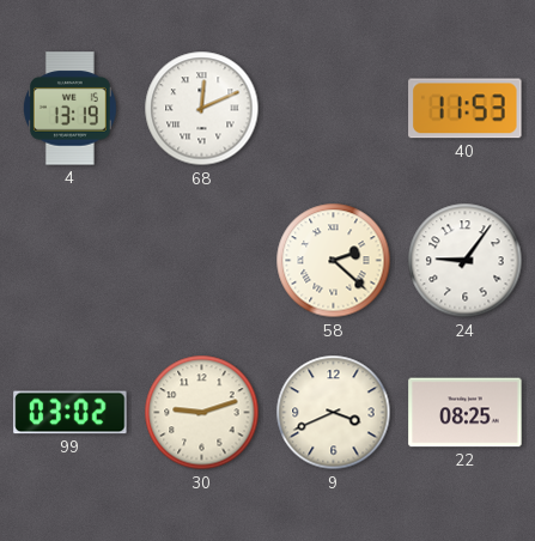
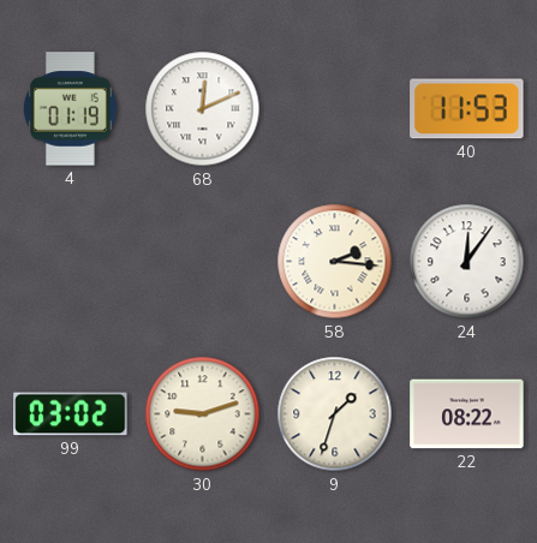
4: 13:19 -> 01:19 (70, 109)
58: 2:22 -> 2:16 (335, 262)
24: 9:06 -> 12:06 (467, 262)
9: 3:41 -> 1:33 (335, 414)
22: 08:25 -> 08:22 (467, 414)
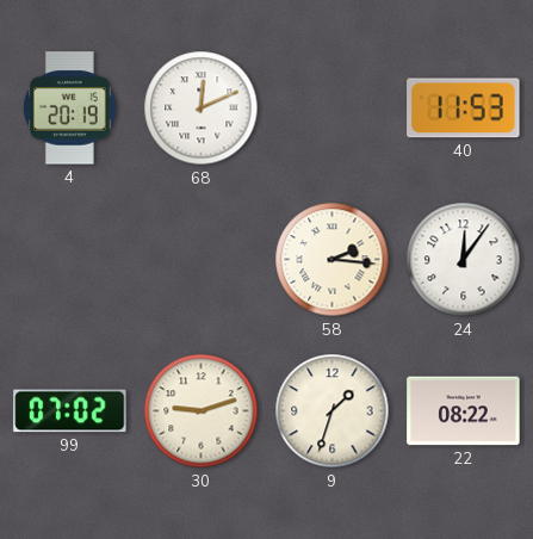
4: 01:19 -> 20:19 (69, 109)
99: 03:02 -> 07:02 (70, 411)
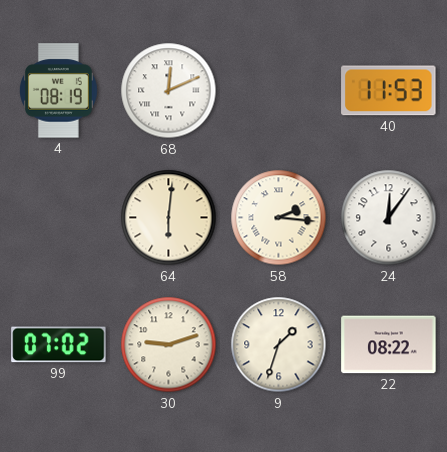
4: 20:19 -> 08:19 (58, 91)
64: none -> 6:01 (169, 218)
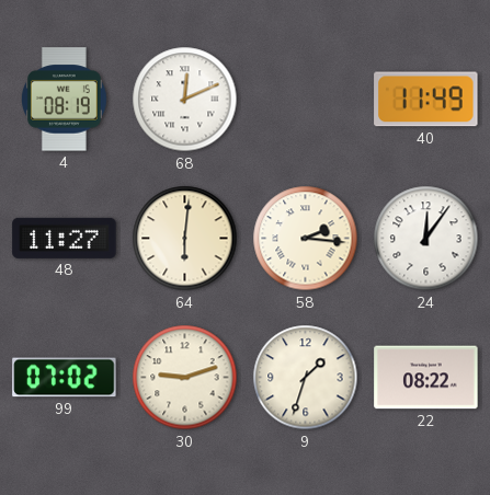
40: 11:53 -> 11:49 (426, 100)
48: none -> 11:27 (65, 238)
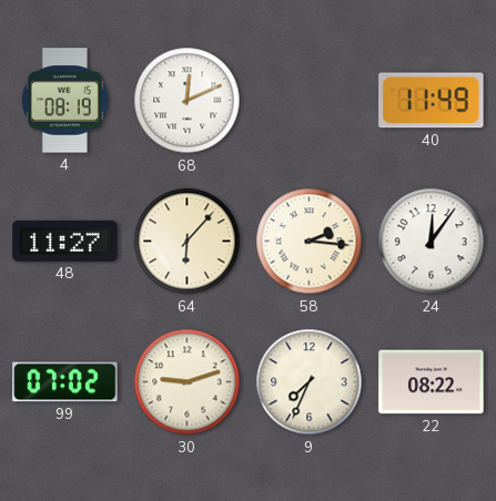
64: 6:01 -> 6:07 (188, 242)
9: 1:33 -> 7:34 (310, 382)
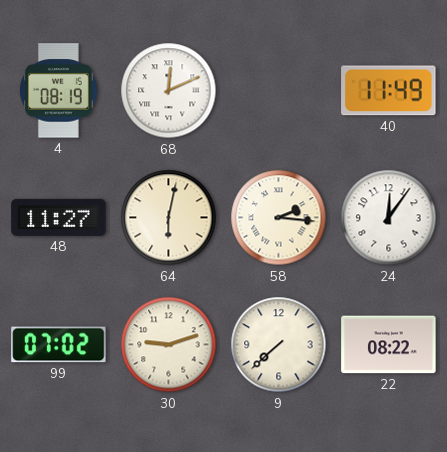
64: 6:07 -> 6:02 (169, 218)
9: 7:34 -> 7:38 (279, 345)
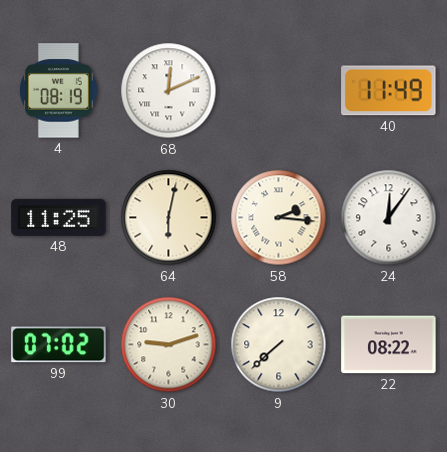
48: 11:27 -> 11:25 (59, 217)
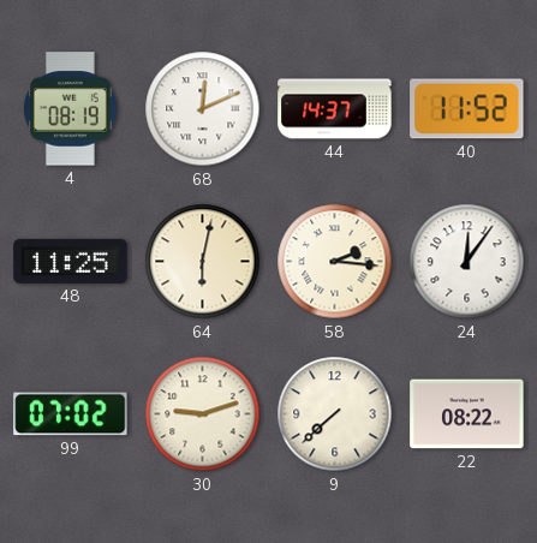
44: none -> 14:37 (335, 109)
40: 11:49 -> 11:52 (467, 109)
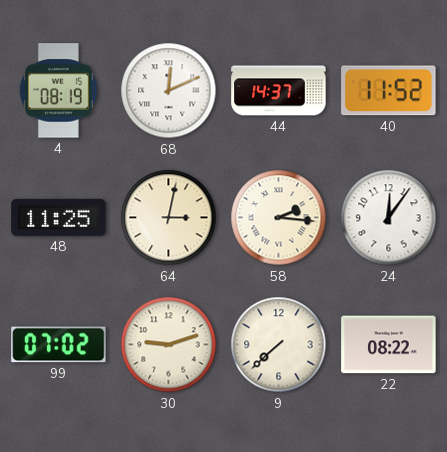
64: 6:02 -> 3:02 (169, 218)
